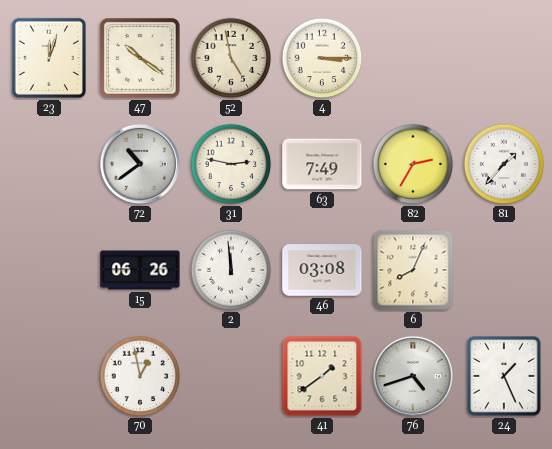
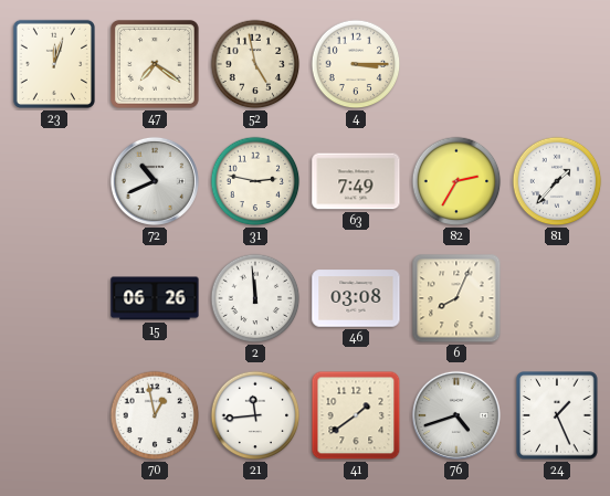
47: 10:21 -> 7:21 (155, 64)
72: 10:39 -> 10:41 (155, 181)
21: none -> 11:44 (255, 415)
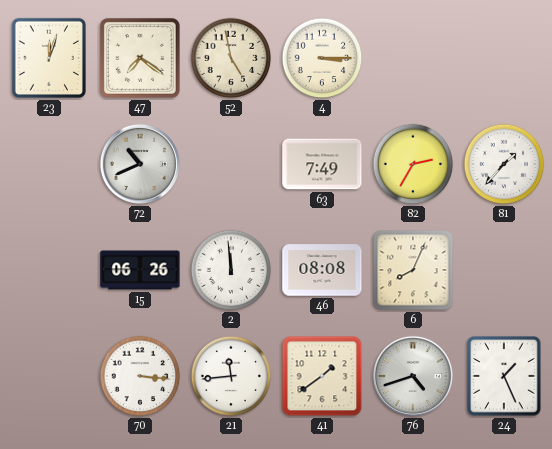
31: 2:47 -> none (255, 181)
46: 03:08 -> 08:08 (322, 270)
70: 12:58 -> 3:16 (140, 376)
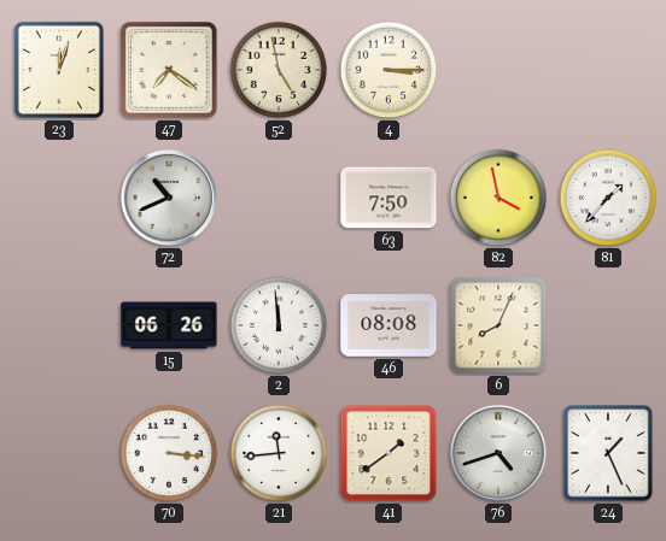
63: 7:49 -> 7:50 (388, 198)
82: 2:35 -> 3:58 (498, 198)
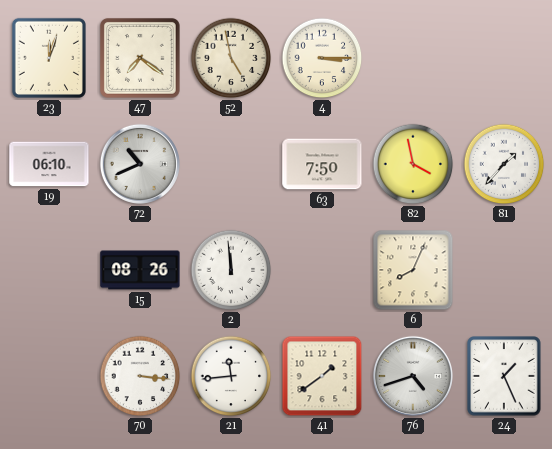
19: none -> 06:10 (49, 164)
15: 06:26 -> 08:26 (140, 270)
46: 08:08 -> none (388, 325)
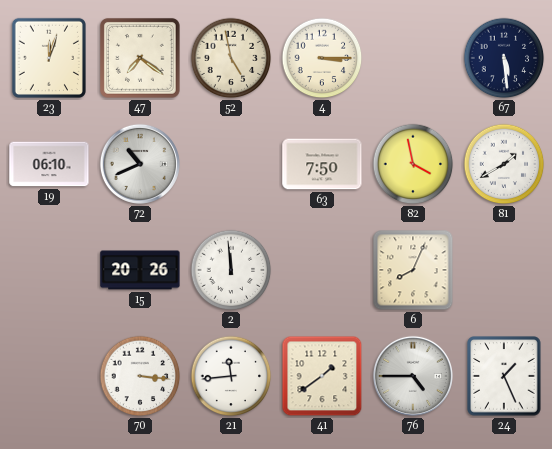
67: none -> 5:29 (504, 58)
81: 1:37 -> 1:40 (504, 164)
15: 08:26 -> 20:26 (140, 270)
76: 4:42 -> 4:45 (413, 376)
